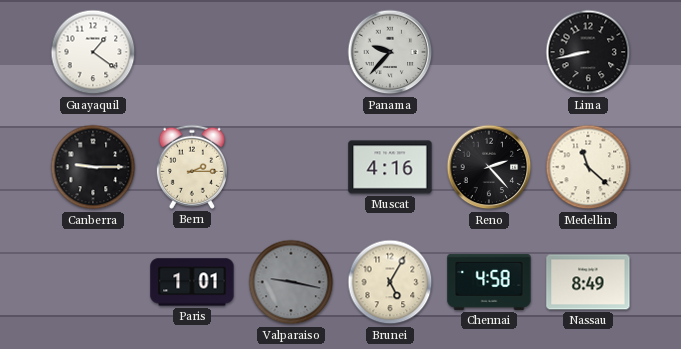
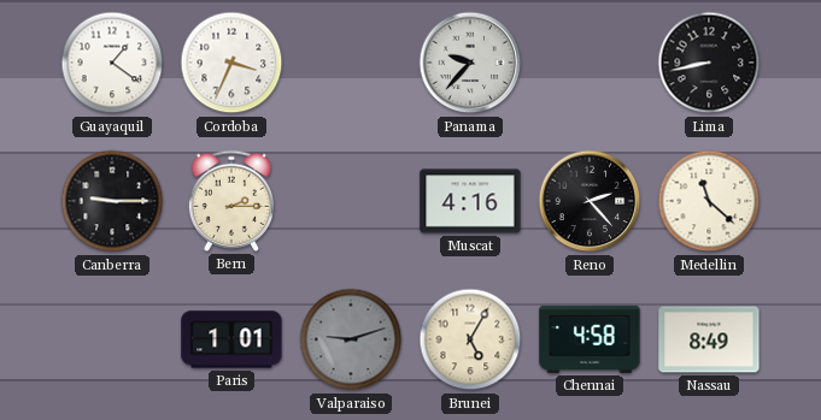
Cordoba: none -> 3:34 (231, 63)
Valparaiso: 9:17 -> 9:12 (351, 339)
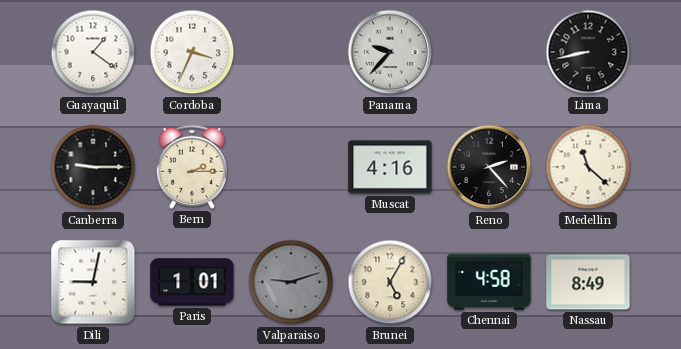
Dili: none -> 9:02 (93, 282)
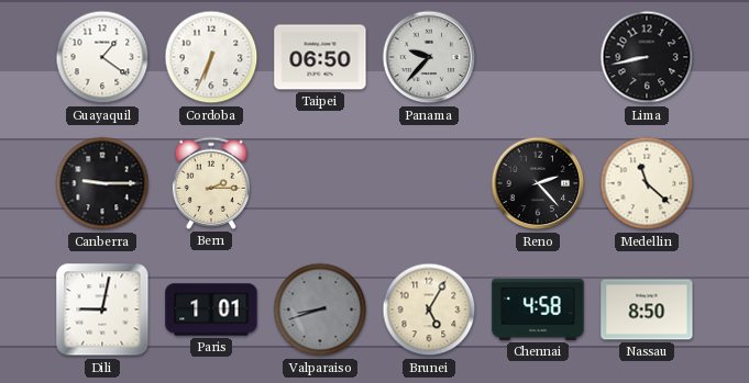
Cordoba: 3:34 -> 6:34 (211, 57)
Taipei: none -> 06:50 (320, 57)
Muscat: 4:16 -> none (390, 167)
Valparaiso: 9:12 -> 8:42 (320, 309)
Nassau: 8:49 -> 8:50 (647, 309)
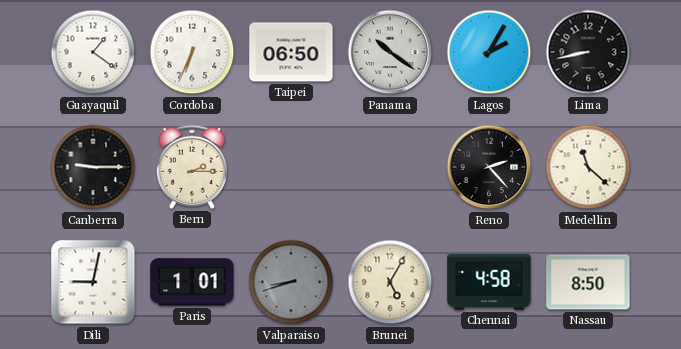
Panama: 9:37 -> 10:21 (390, 52)
Lagos: none -> 2:05 (489, 52)
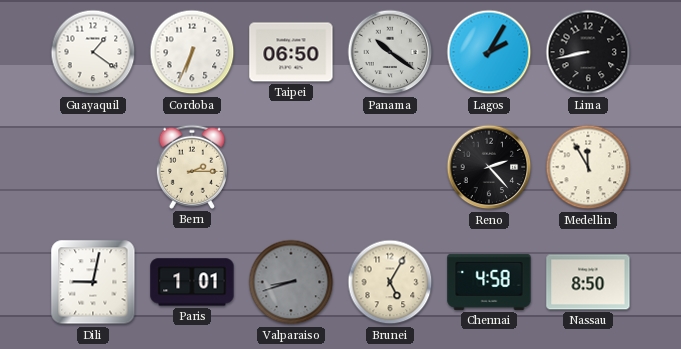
Canberra: 9:15 -> none (93, 167)
Medellin: 11:22 -> 11:55 (588, 167)
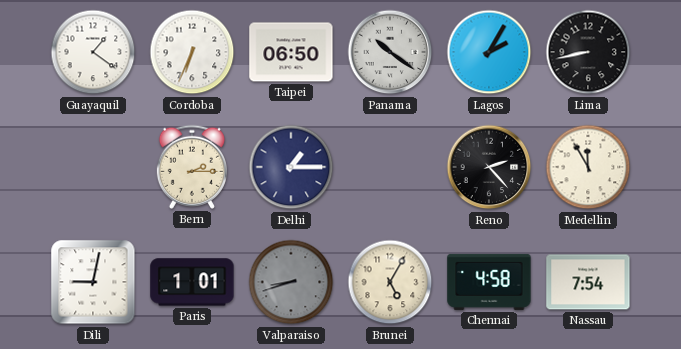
Delhi: none -> 1:15 (291, 167)
Nassau: 8:50 -> 7:54 (588, 282)
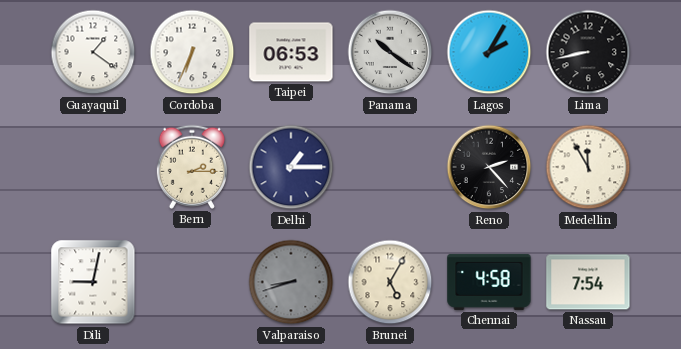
Taipei: 06:50 -> 06:53 (291, 52)
Paris: 1:01 -> none (192, 282)
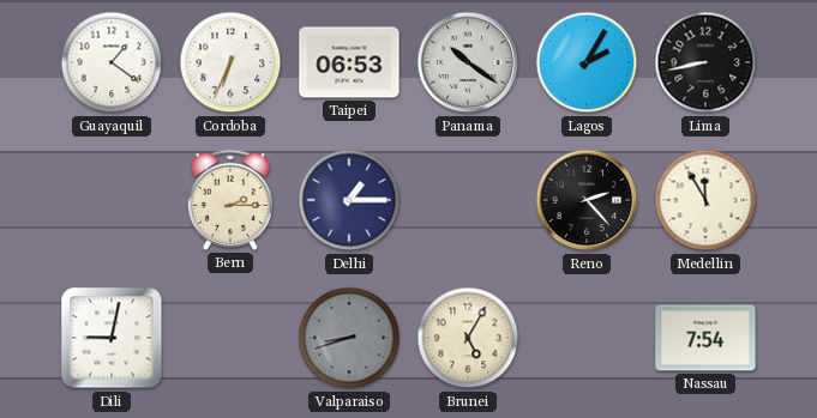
Chennai: 4:58 -> none (489, 282)
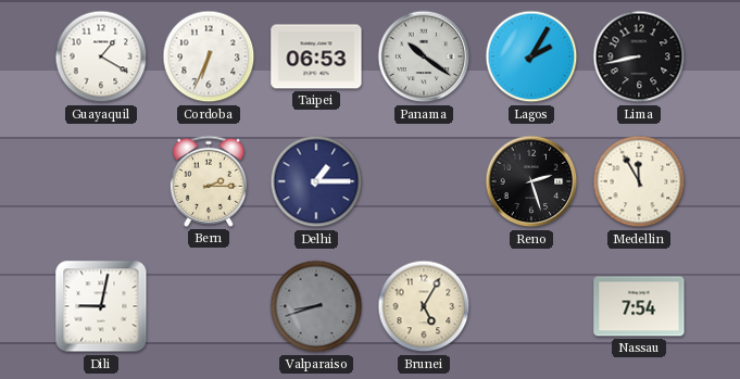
Guayaquil: 1:21 -> 1:20 (101, 56)
Reno: 2:23 -> 2:27 (531, 181)
